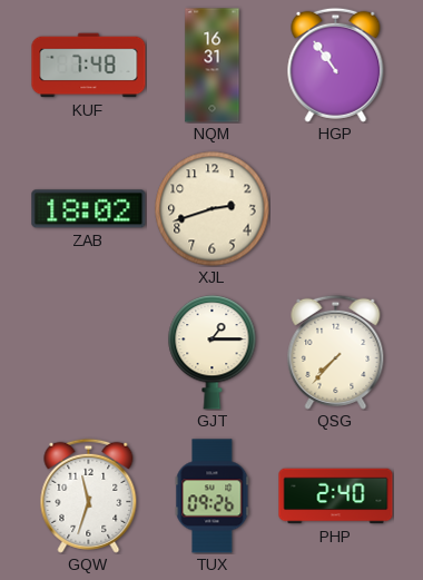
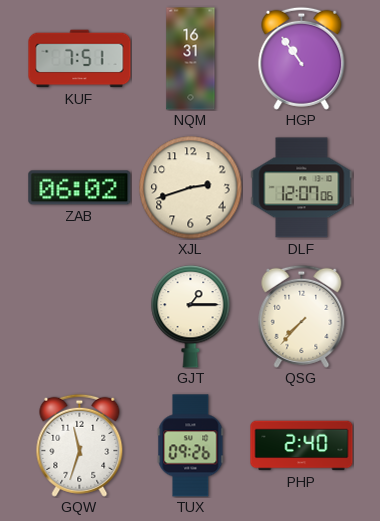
KUF: 7:48 -> 7:51 (80, 59)
ZAB: 18:02 -> 06:02 (80, 188)
DLF: none -> 12:07 (302, 188)
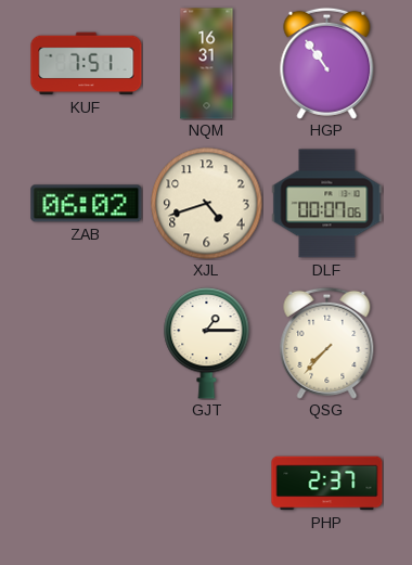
XJL: 2:42 -> 4:42 (207, 204)
DLF: 12:07 -> 00:07 (327, 204)
GQW: 11:33 -> none (80, 445)
TUX: 09:26 -> none (191, 446)
PHP: 2:40 -> 2:37 (327, 484)
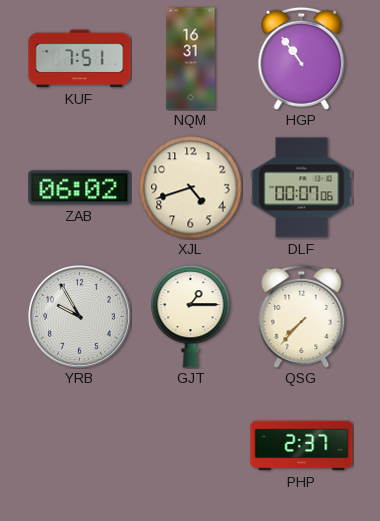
YRB: none -> 9:55 (80, 317)
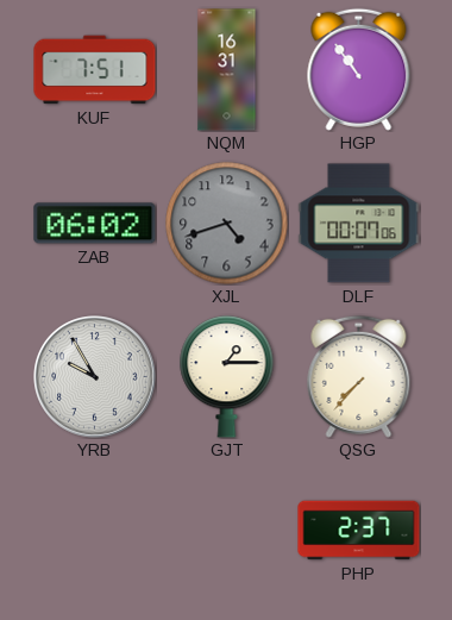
XJL dial: cream -> grey (227, 224)
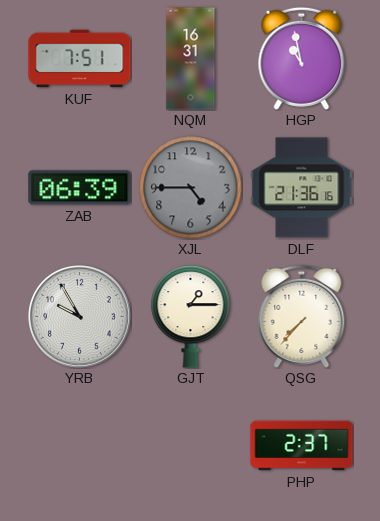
HGP: 10:54 -> 10:58 (302, 58)
ZAB: 06:02 -> 06:39 (80, 188)
XJL: 4:42 -> 4:45 (191, 188)
DLF: 00:07 -> 21:36 (302, 188)
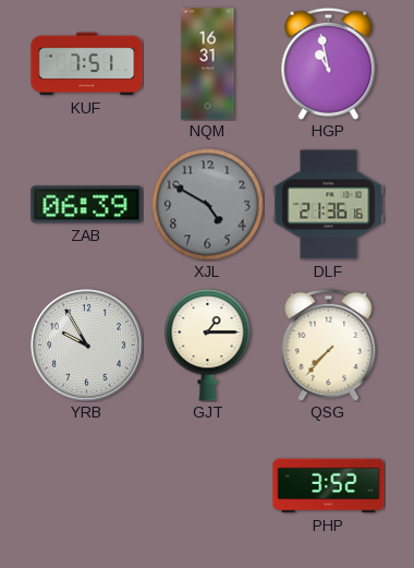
XJL: 4:45 -> 4:50 (208, 205)
PHP: 2:37 -> 3:52 (329, 486)
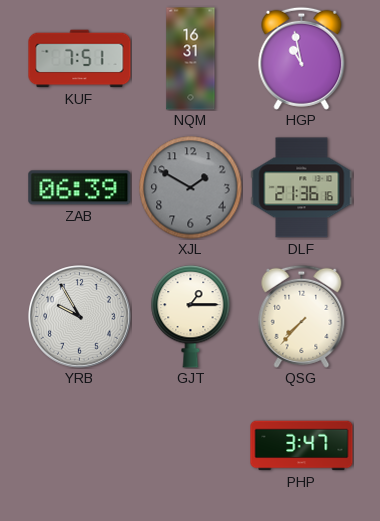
XJL: 4:50 -> 1:50 (191, 188)
PHP: 3:52 -> 3:47 (302, 446)
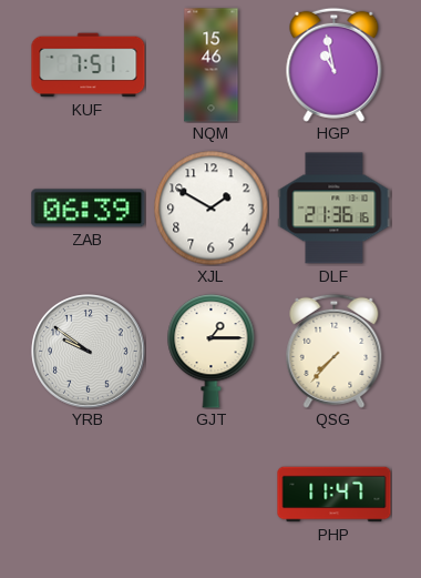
NQM: 16:31 -> 15:46 (212, 65)
XJL dial: grey -> white (212, 209)
YRB: 9:55 -> 9:51 (89, 352)
PHP: 3:47 -> 11:47 (335, 495)
